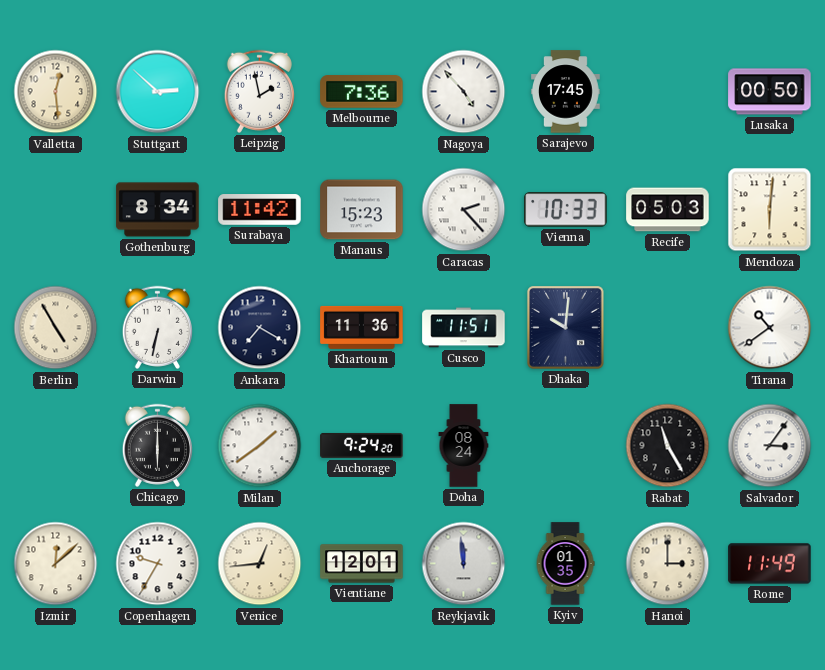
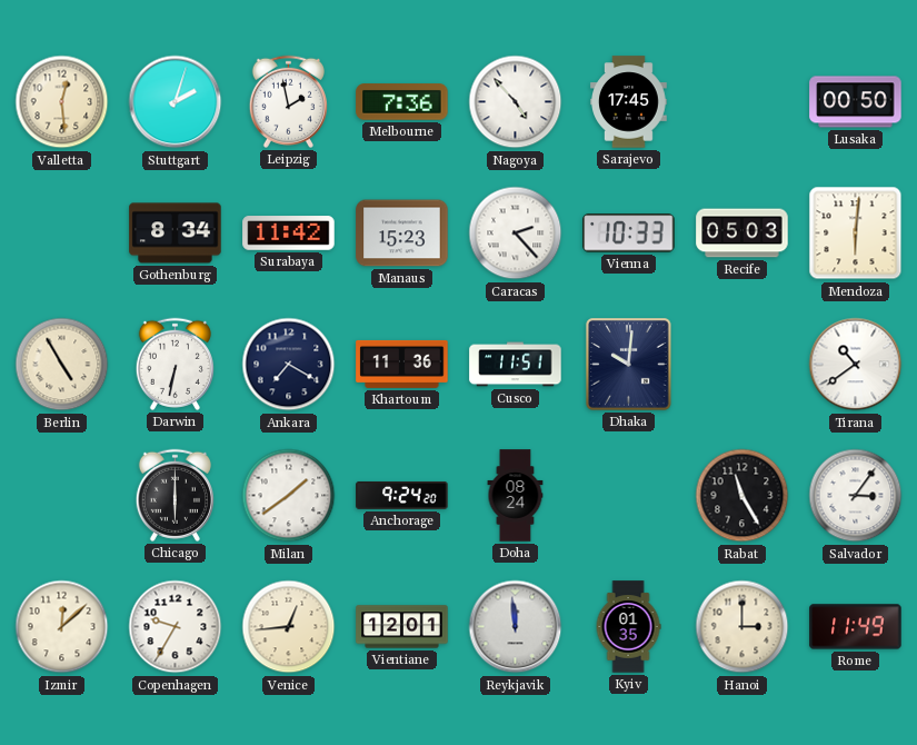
Stuttgart: 2:52 -> 2:03 (176, 102)
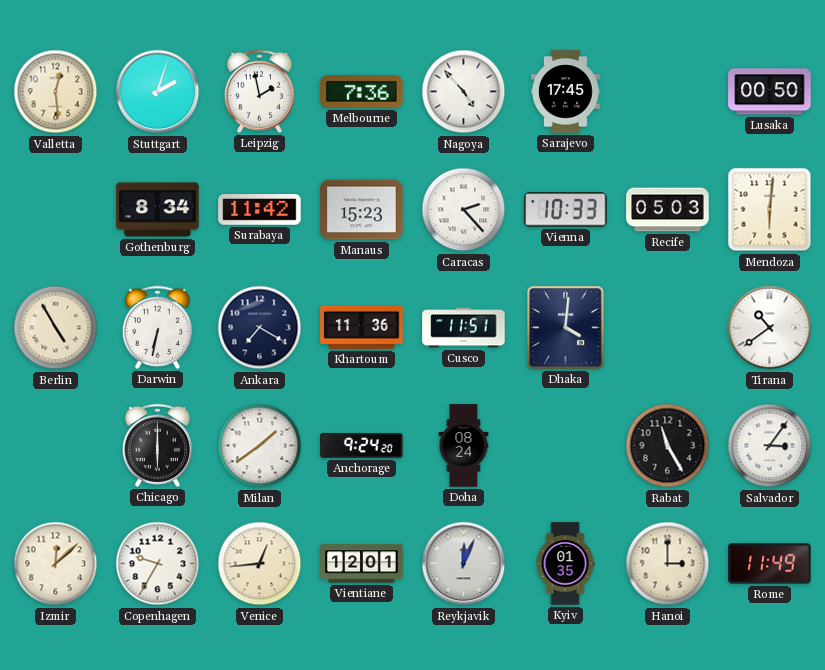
Dhaka: 10:01 -> 4:01 (566, 328)
Reykjavik: 11:59 -> 12:04 (464, 564)
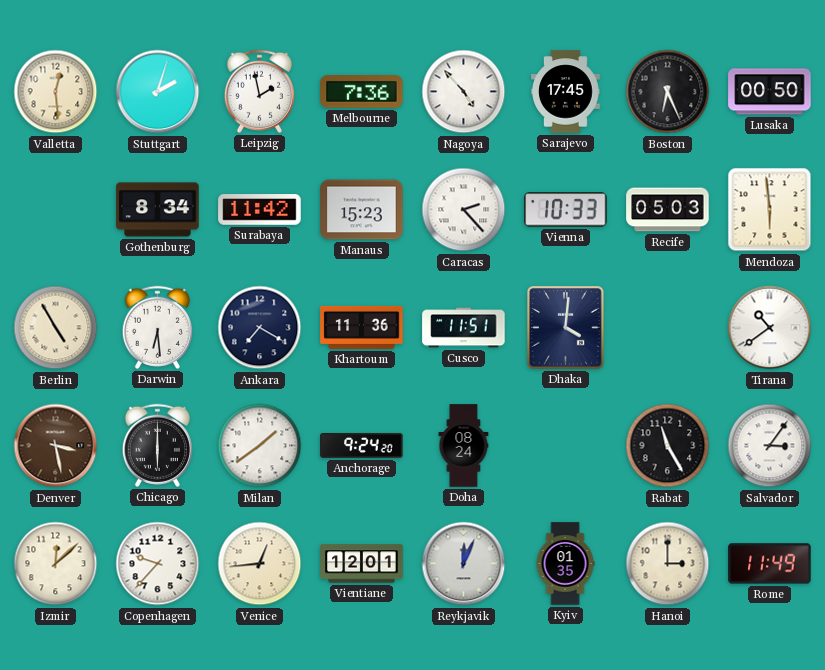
Boston: none -> 6:26 (668, 92)
Mendoza: 6:01 -> 5:59 (770, 210)
Darwin: 6:32 -> 6:29 (157, 327)
Denver: none -> 3:28 (56, 446)
Copenhagen: 9:35 -> 9:37 (158, 564)
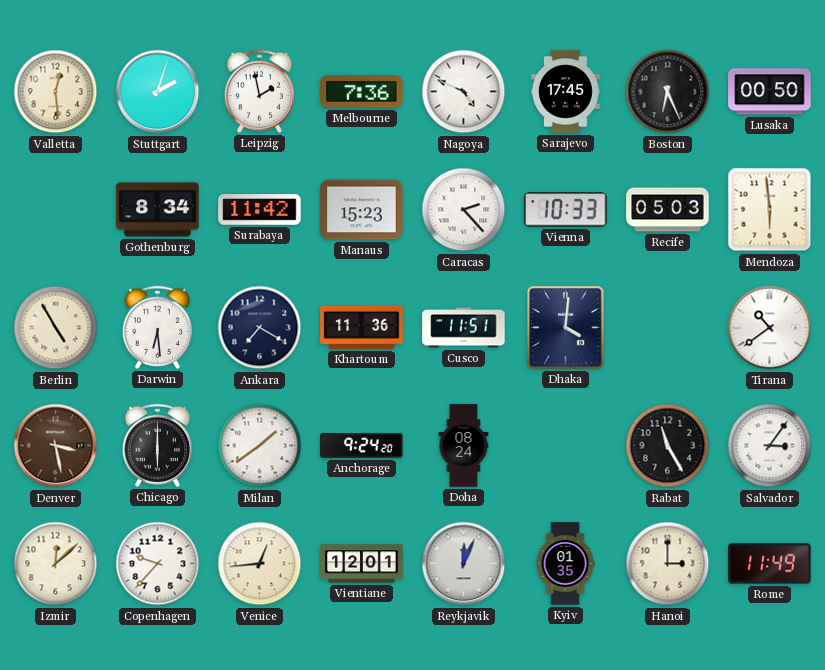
Nagoya: 4:53 -> 4:49 (464, 92)
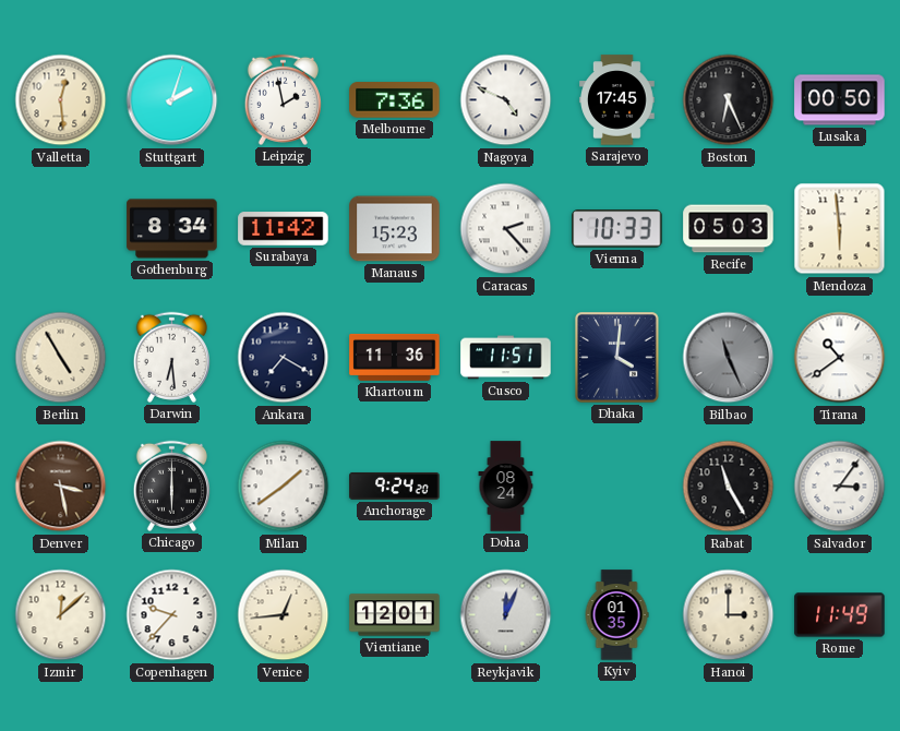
Bilbao: none -> 11:26 (729, 358)
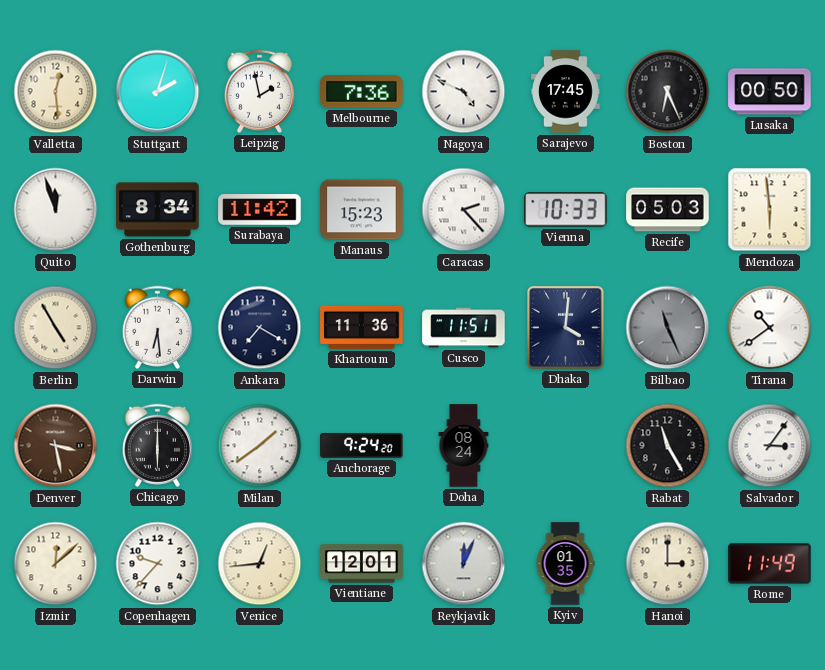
Quito: none -> 11:57 (56, 210)
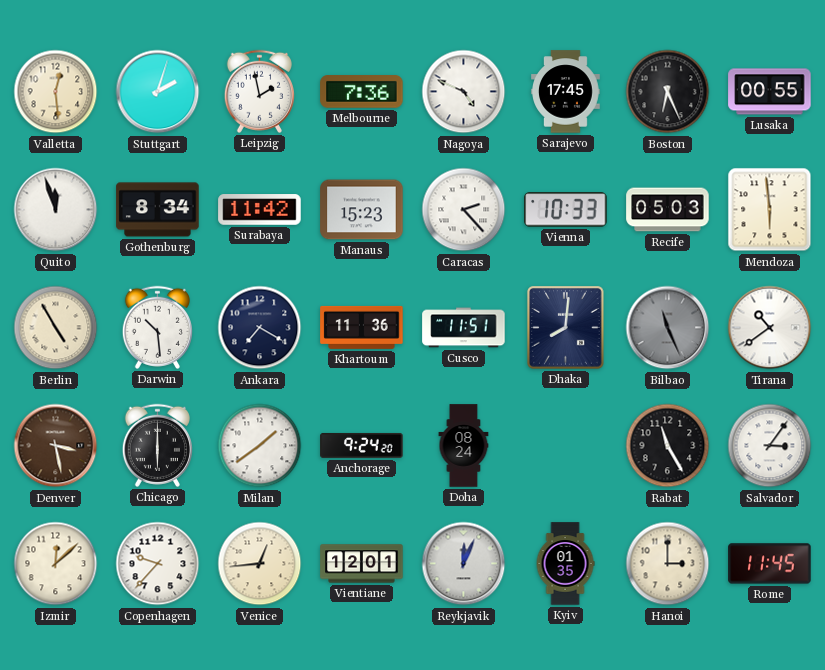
Lusaka: 00:50 -> 00:55 (770, 92)
Darwin: 6:29 -> 10:29 (157, 327)
Dhaka: 4:01 -> 8:01 (566, 328)
Rome: 11:49 -> 11:45 (770, 564)
